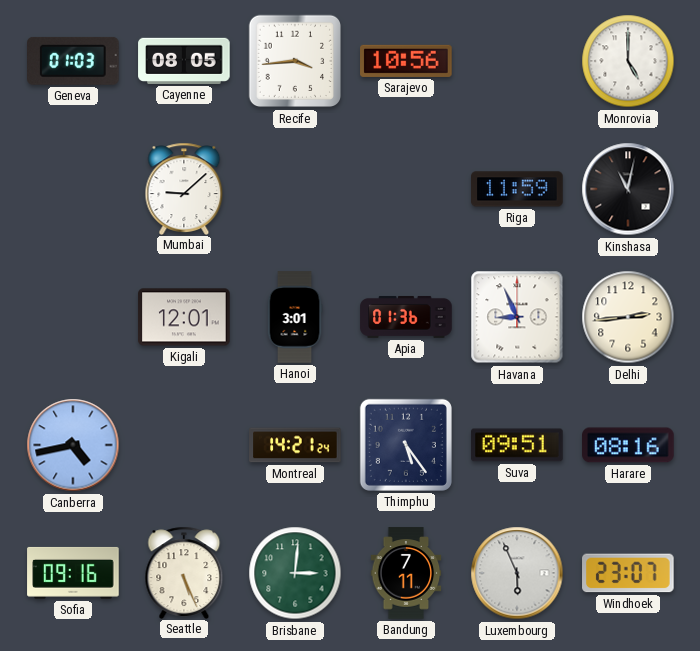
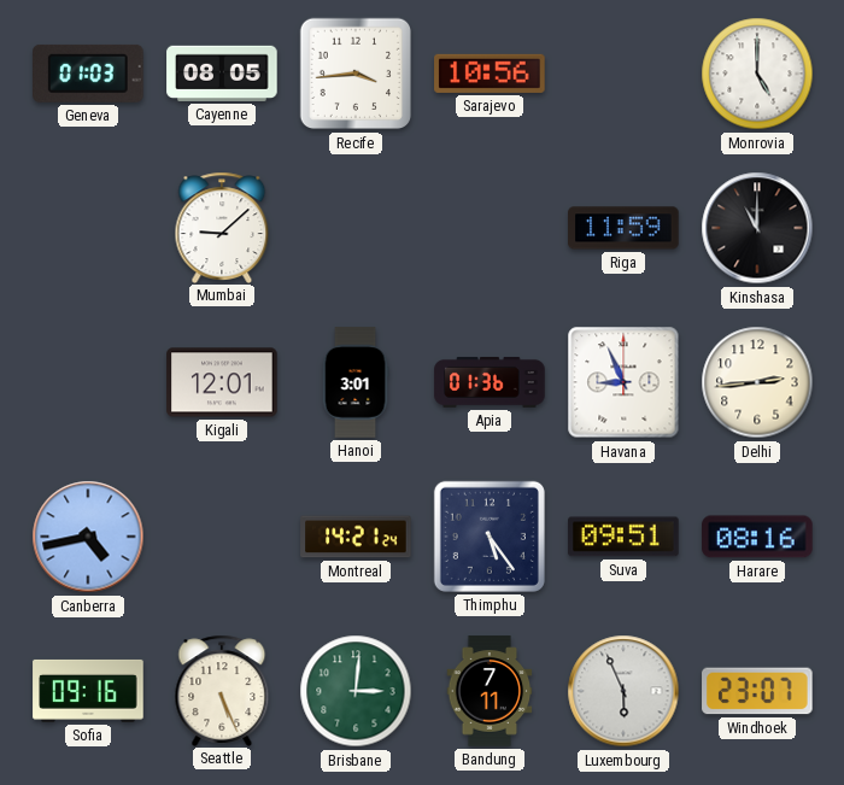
Kinshasa: 11:02 -> 11:00 (757, 228)
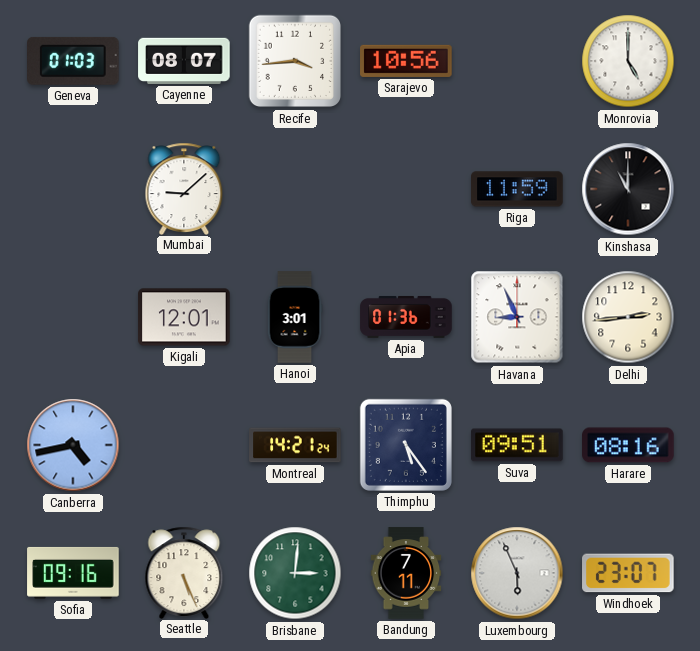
Cayenne: 08:05 -> 08:07 (184, 61)
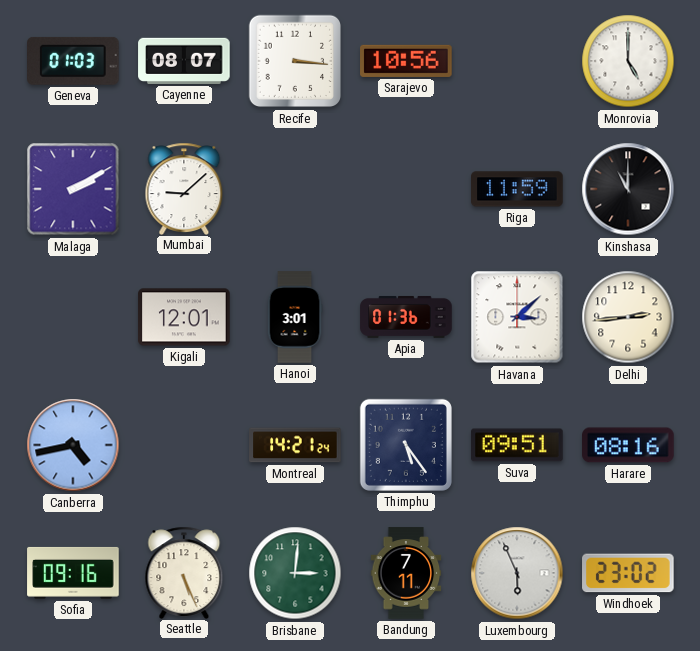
Recife: 3:44 -> 3:16 (295, 61)
Malaga: none -> 2:10 (73, 189)
Havana: 8:56 -> 3:08 (517, 317)
Windhoek: 23:07 -> 23:02 (628, 573)
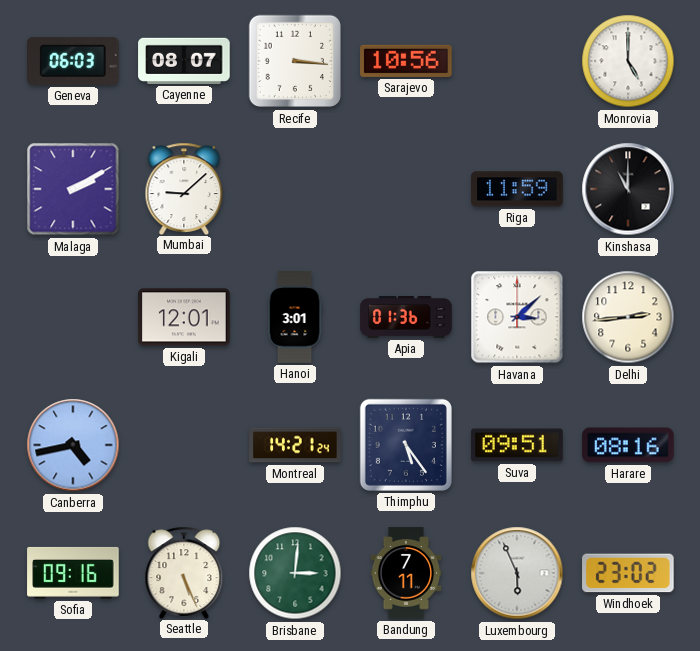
Geneva: 01:03 -> 06:03 (74, 61)
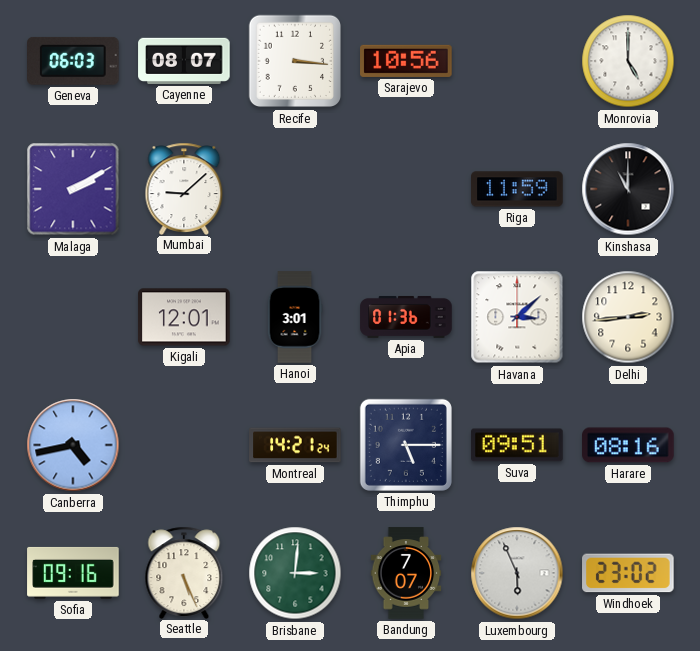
Thimphu: 5:24 -> 5:15 (406, 445)
Bandung: 7:11 -> 7:07 (406, 573)
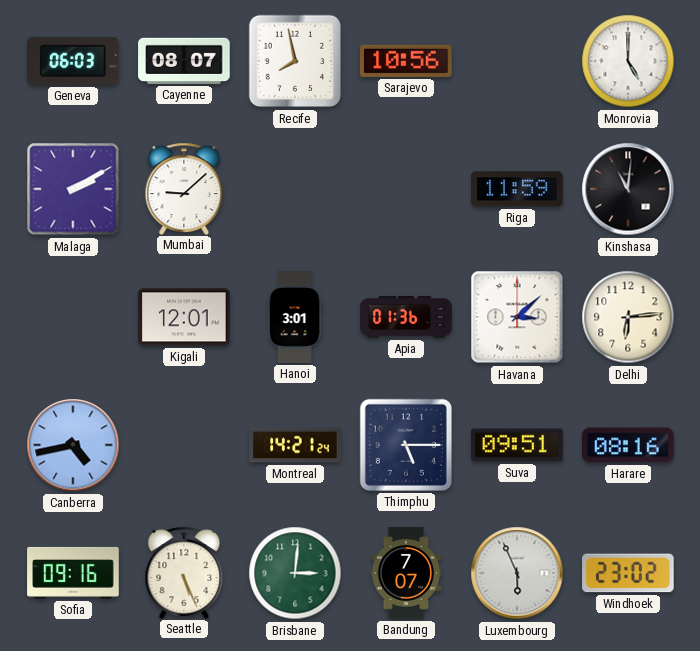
Recife: 3:16 -> 7:58 (295, 61)
Kinshasa: 11:00 -> 11:01 (628, 189)
Delhi: 2:44 -> 6:14 (628, 317)
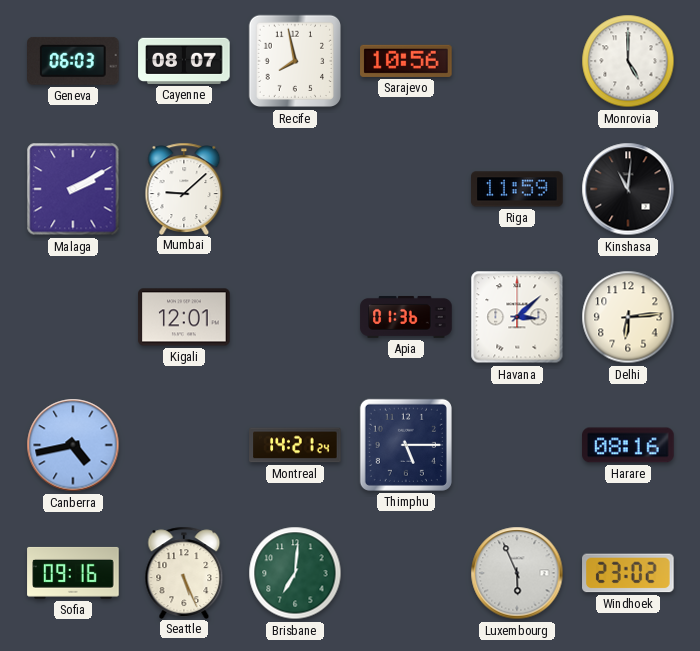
Hanoi: 3:01 -> none (295, 317)
Suva: 09:51 -> none (517, 445)
Brisbane: 3:01 -> 7:01 (295, 573)
Bandung: 7:07 -> none (406, 573)
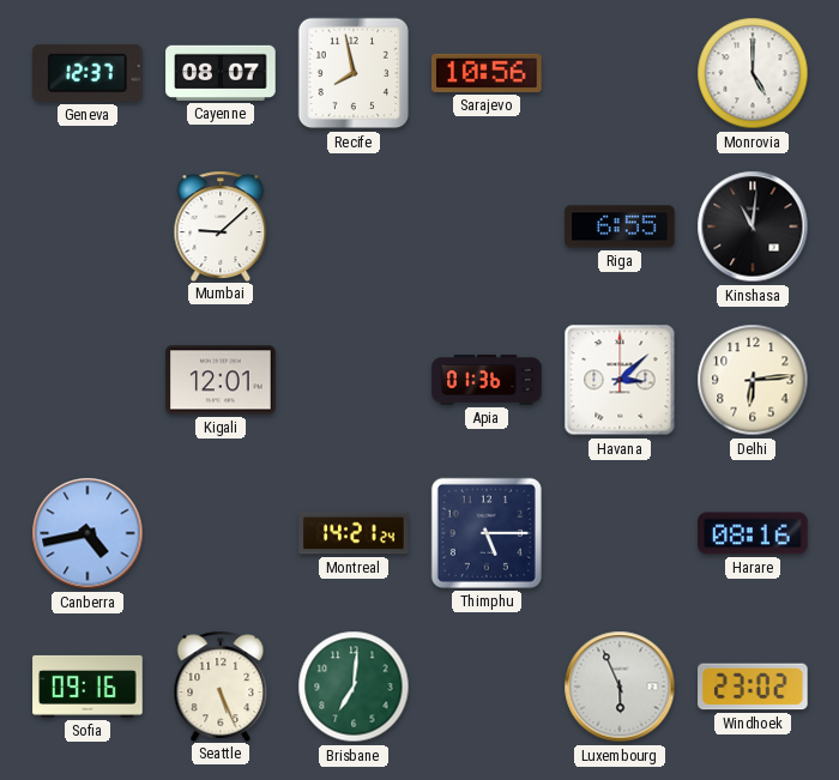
Geneva: 06:03 -> 12:37 (89, 73)
Malaga: 2:10 -> none (73, 189)
Riga: 11:59 -> 6:55 (620, 226)
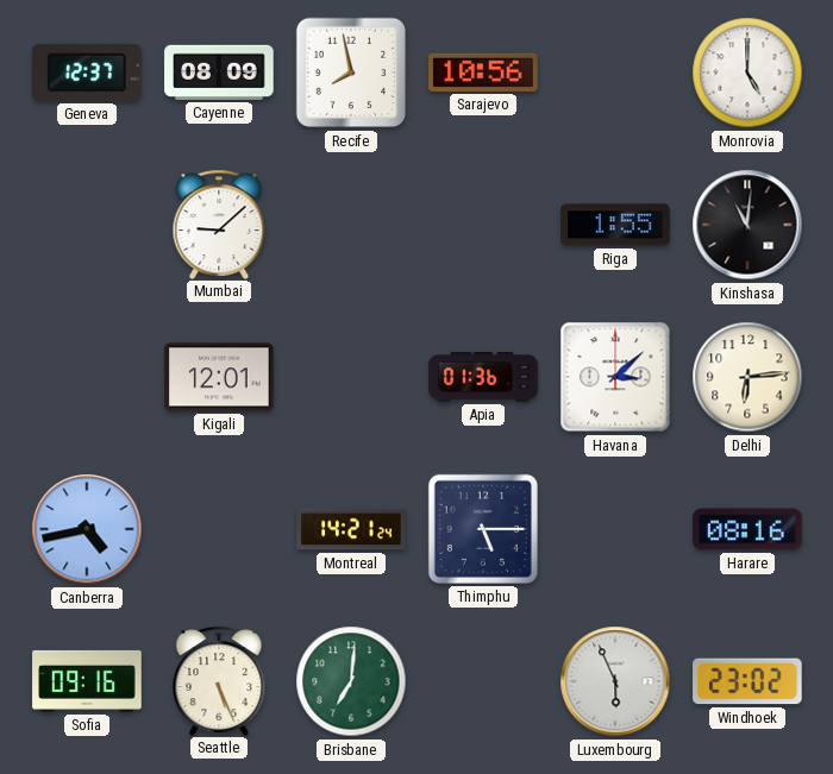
Cayenne: 08:07 -> 08:09 (219, 73)
Riga: 6:55 -> 1:55 (615, 225)
